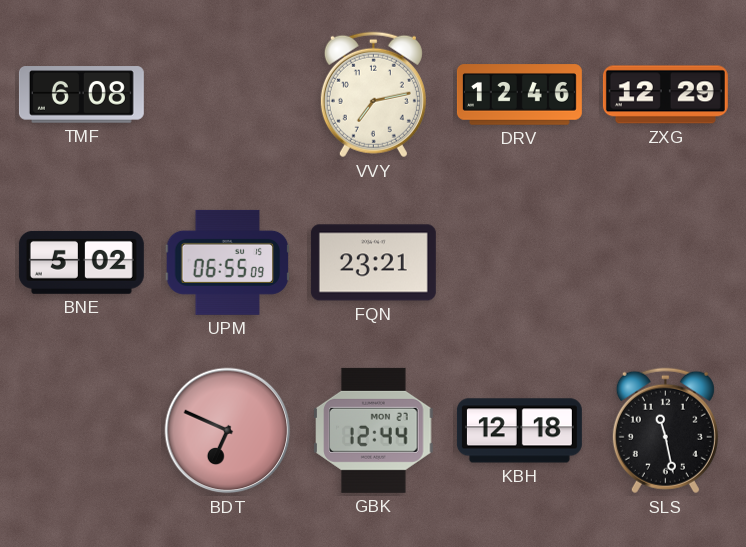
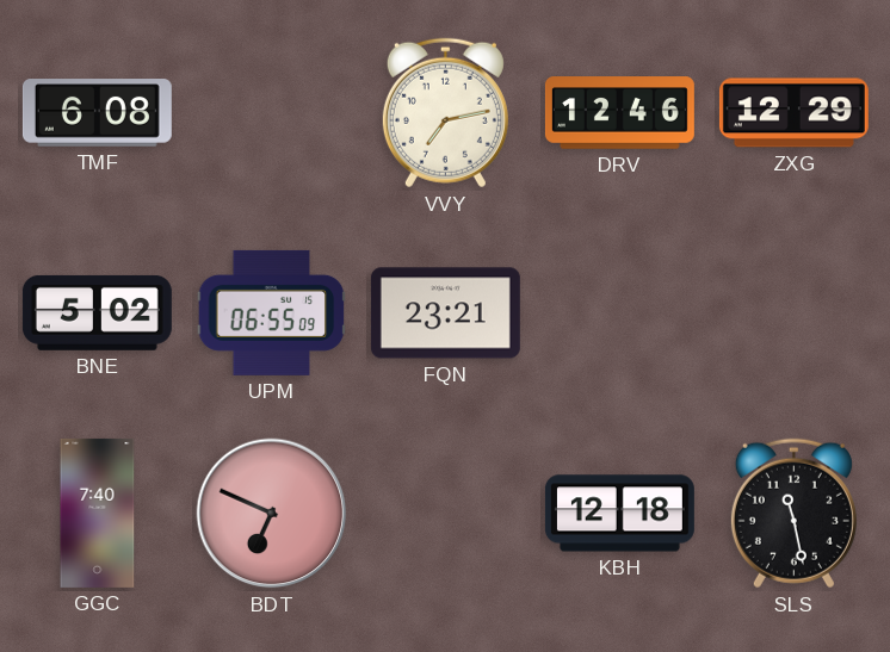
GGC: none -> 7:40 (98, 513)
GBK: 12:44 -> none (374, 430)
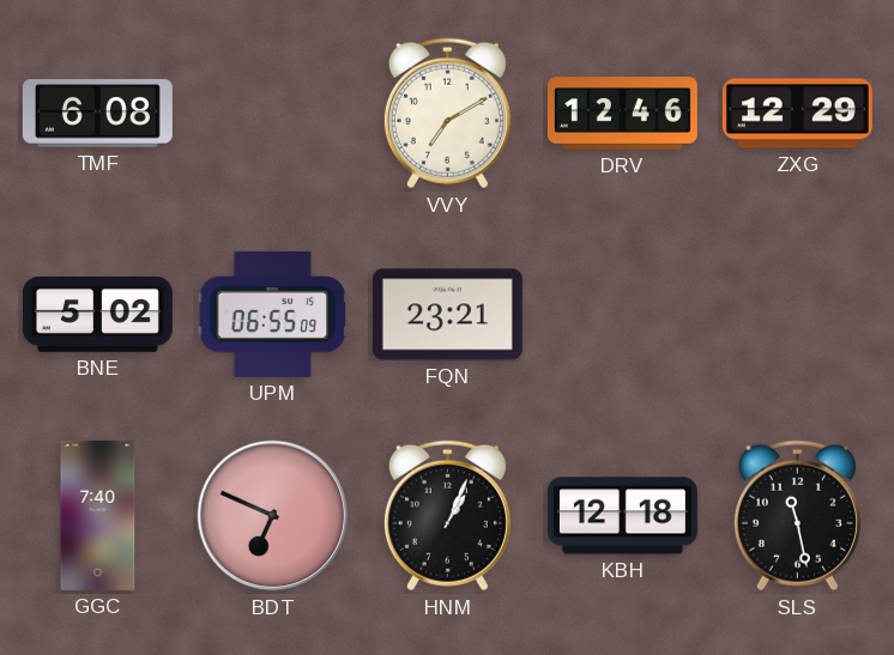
VVY: 7:13 -> 7:10 (447, 114)
HNM: none -> 1:04 (447, 516)
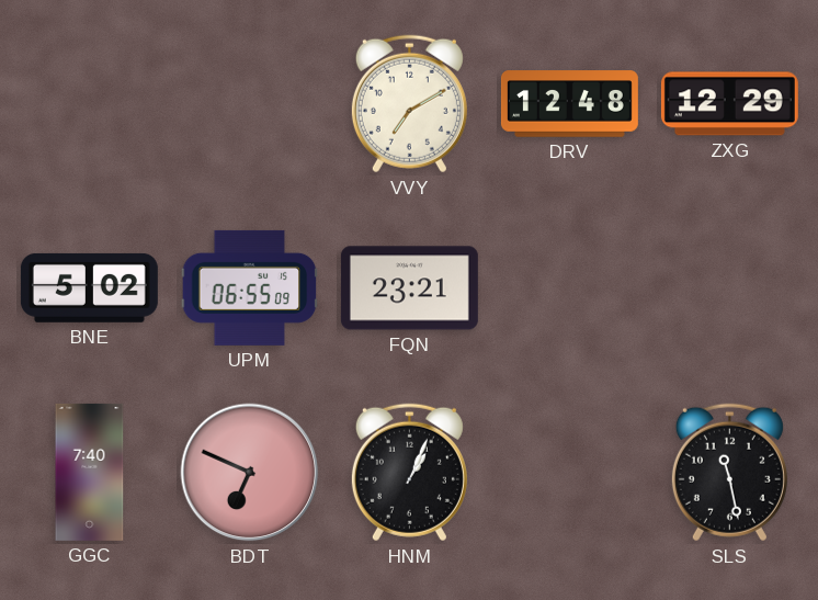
TMF: 6:08 -> none (97, 114)
DRV: 12:46 -> 12:48 (569, 104)
KBH: 12:18 -> none (622, 516)
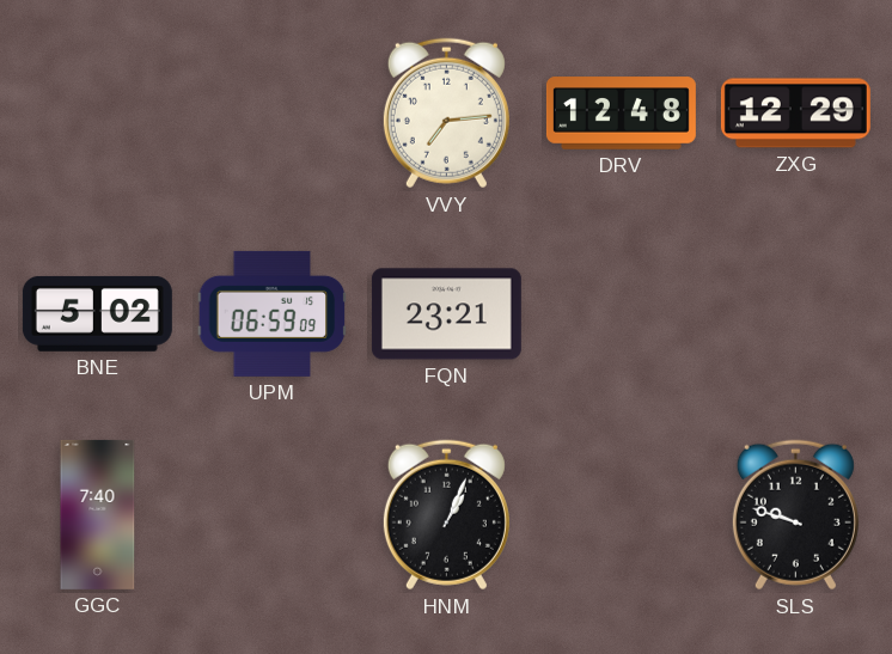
VVY: 7:10 -> 7:14 (446, 114)
UPM: 06:55 -> 06:59 (273, 313)
BDT: 6:49 -> none (250, 473)
SLS: 11:28 -> 9:48 (795, 515)
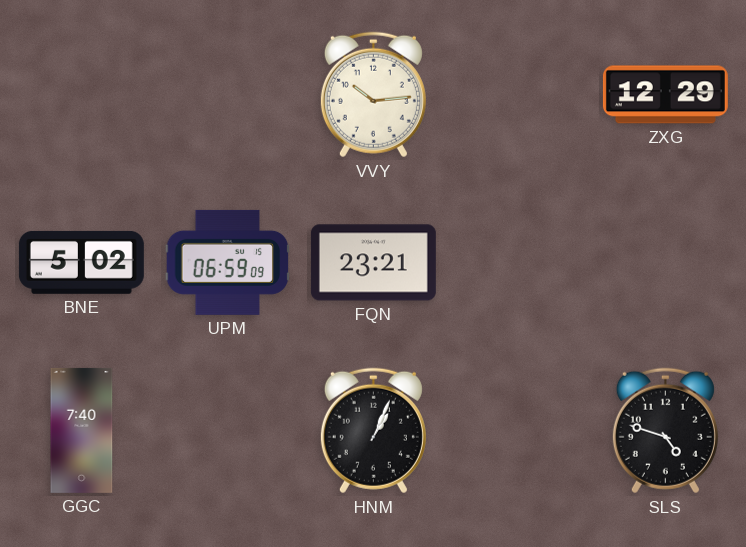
VVY: 7:14 -> 10:14 (373, 95)
DRV: 12:48 -> none (621, 114)
SLS: 9:48 -> 4:48 (665, 431)
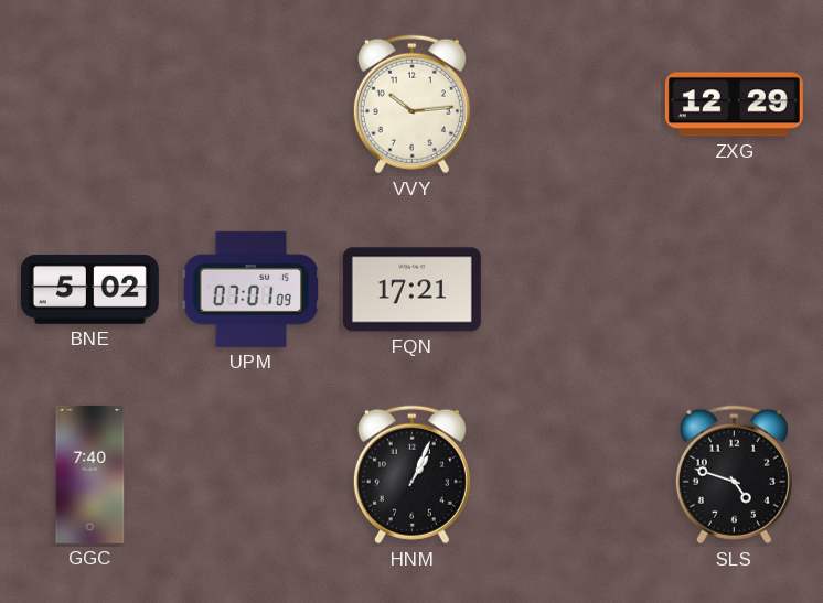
UPM: 06:59 -> 07:01 (252, 289)
FQN: 23:21 -> 17:21 (411, 290)
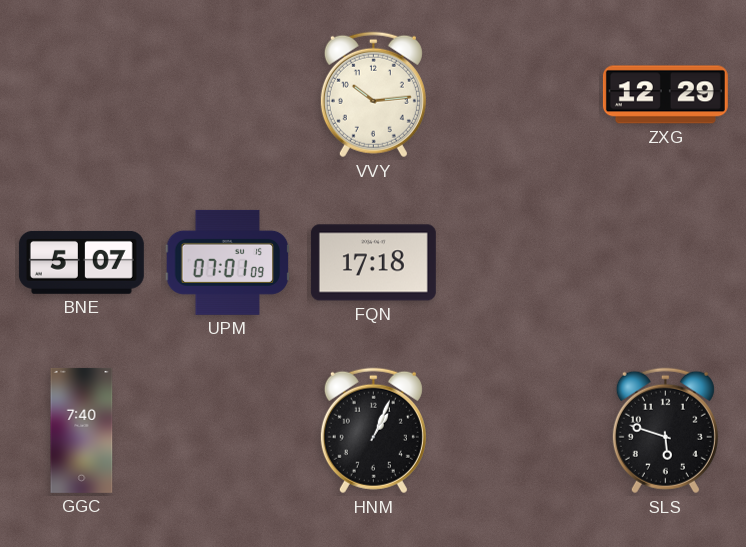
BNE: 5:02 -> 5:07 (81, 262)
FQN: 17:21 -> 17:18 (373, 263)
SLS: 4:48 -> 5:48 (665, 431)
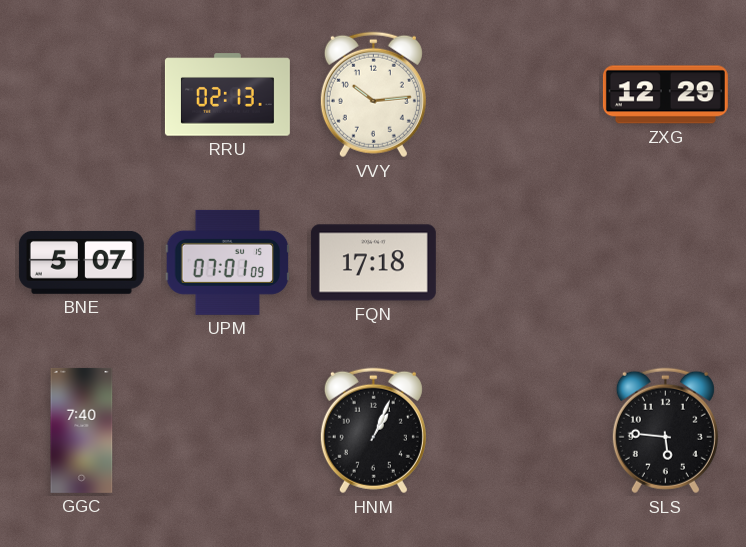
RRU: none -> 02:13 (227, 95)
SLS: 5:48 -> 5:46 (665, 431)
